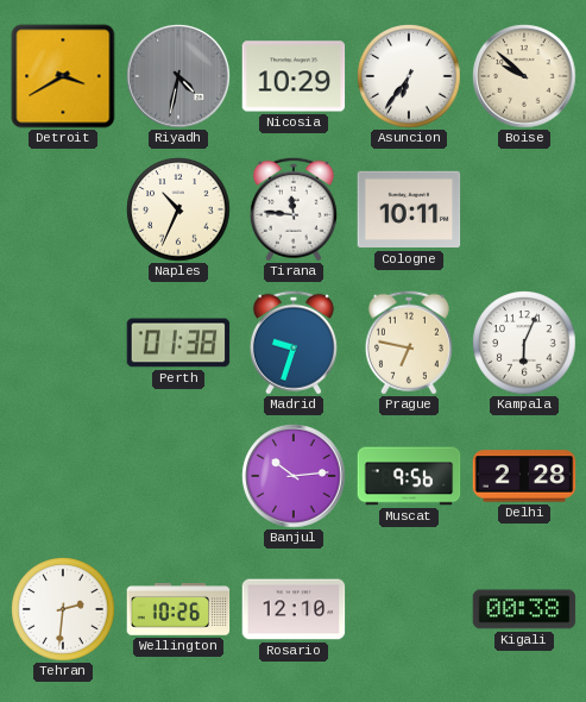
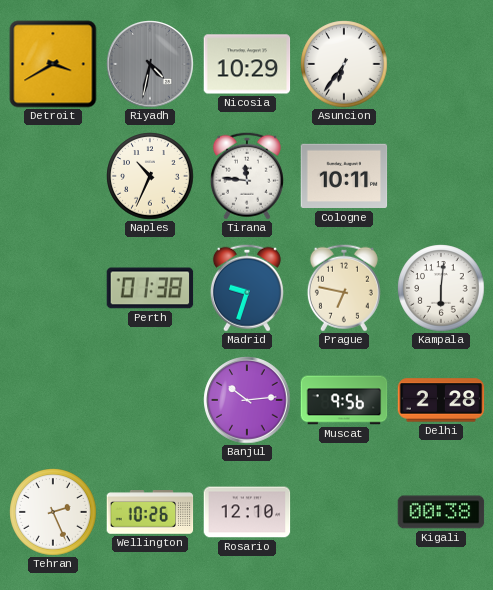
Boise: 9:52 -> none (524, 76)
Kampala: 6:04 -> 6:01 (441, 288)
Tehran: 2:31 -> 2:26 (53, 512)
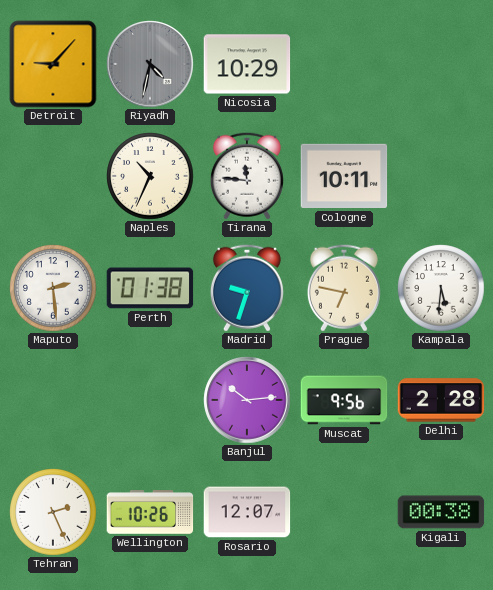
Detroit: 3:40 -> 9:07 (53, 64)
Asuncion: 6:36 -> none (344, 64)
Maputo: none -> 2:29 (53, 288)
Kampala: 6:01 -> 5:31 (441, 288)
Rosario: 12:10 -> 12:07 (247, 512)
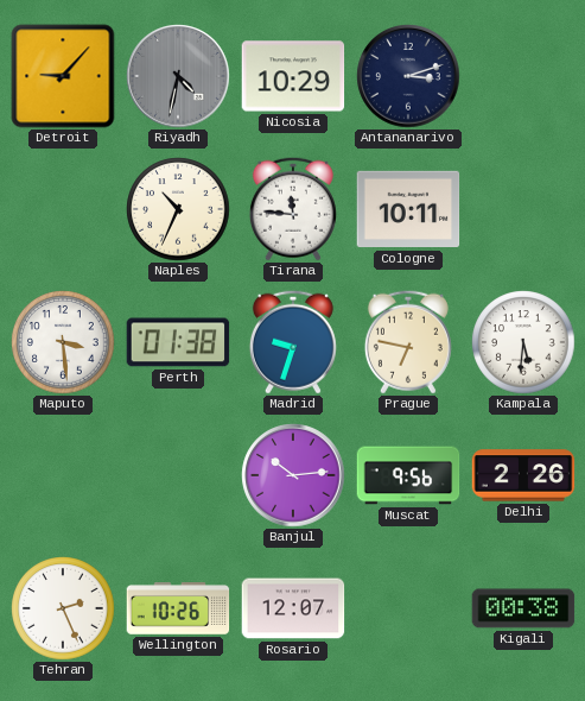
Antananarivo: none -> 3:12 (408, 76)
Maputo: 2:29 -> 3:29 (63, 342)
Delhi: 2:28 -> 2:26 (523, 475)
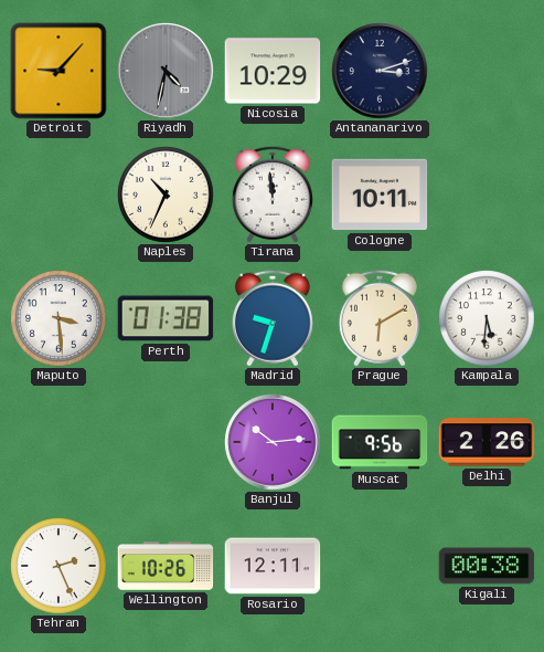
Tirana: 11:46 -> 11:59 (273, 194)
Prague: 6:47 -> 6:10 (380, 318)
Rosario: 12:07 -> 12:11 (273, 566)
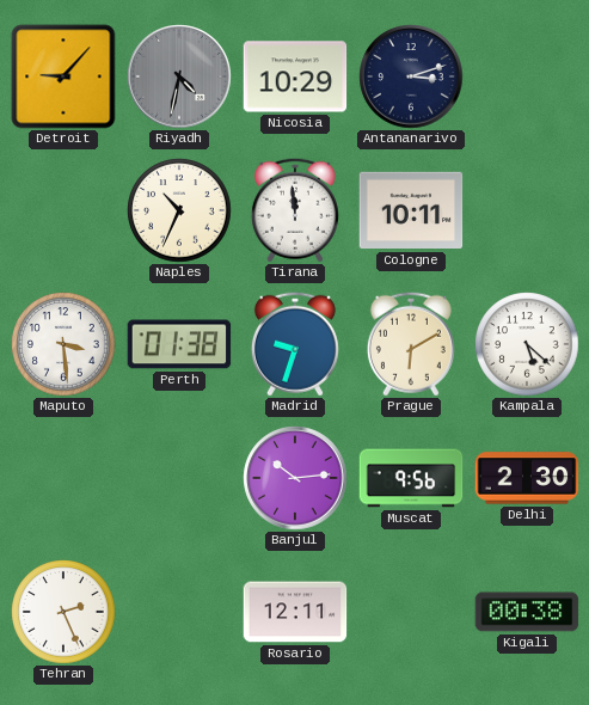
Kampala: 5:31 -> 5:22 (527, 344)
Delhi: 2:26 -> 2:30 (527, 478)
Wellington: 10:26 -> none (166, 567)
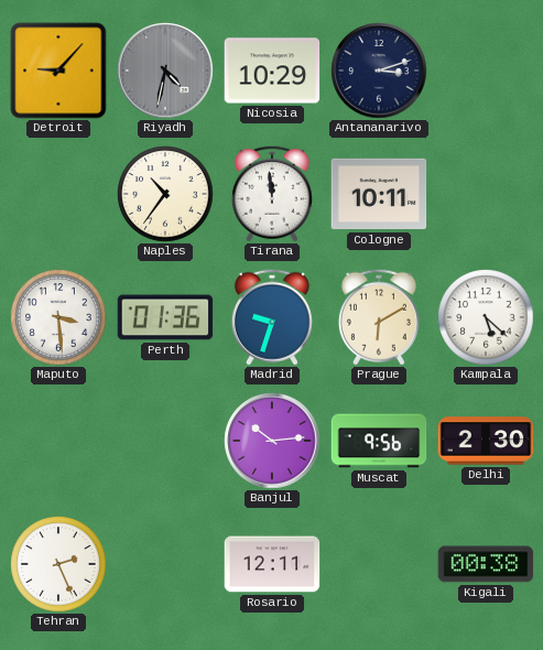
Naples: 10:34 -> 10:36 (165, 194)
Perth: 01:38 -> 01:36 (165, 317)
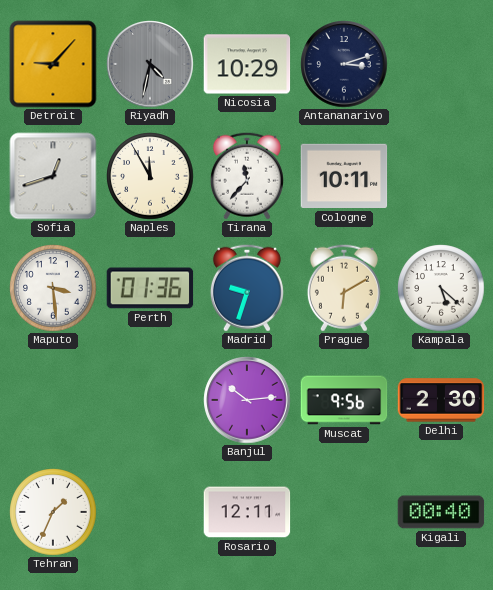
Sofia: none -> 12:42 (53, 176)
Naples: 10:36 -> 11:55 (150, 176)
Tirana: 11:59 -> 11:37 (247, 176)
Tehran: 2:26 -> 1:34 (53, 512)
Kigali: 00:38 -> 00:40 (441, 512)
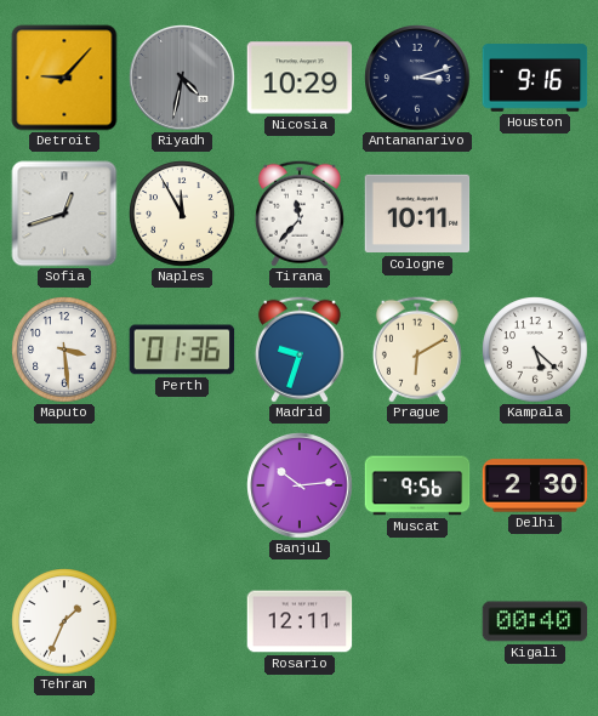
Houston: none -> 9:16 (535, 78)
